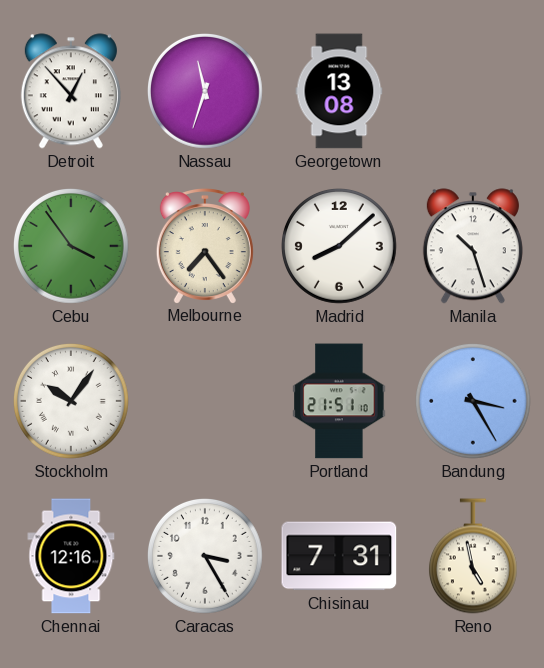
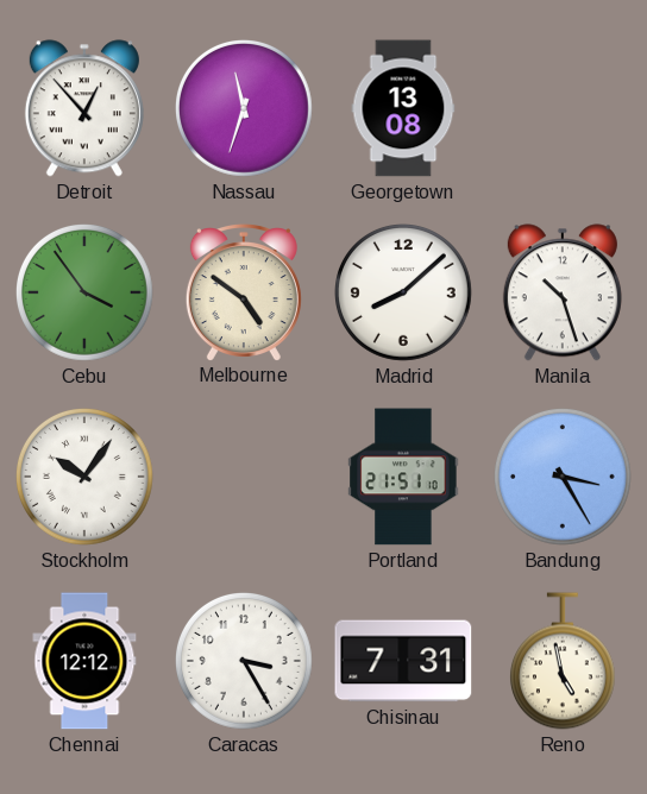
Melbourne: 7:24 -> 4:51 (244, 292)
Chennai: 12:16 -> 12:12 (84, 661)
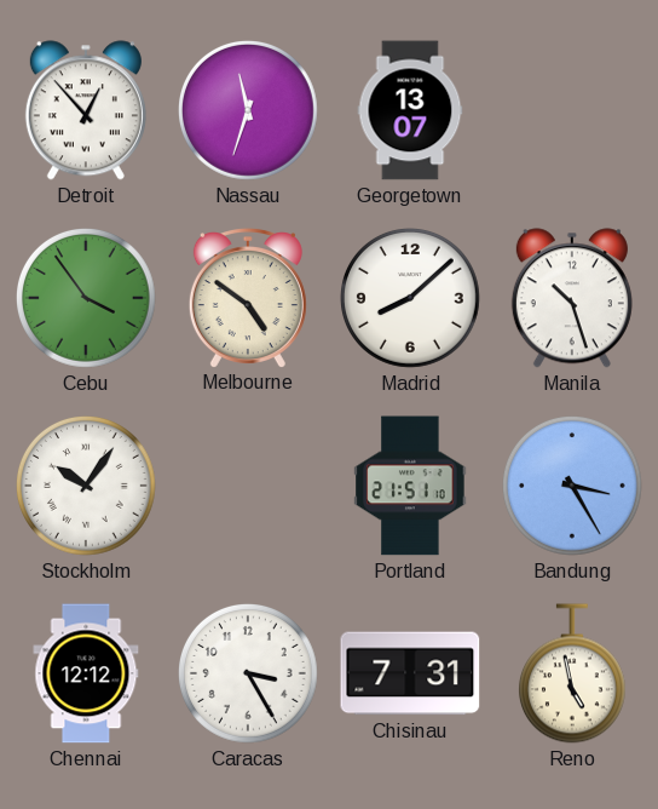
Georgetown: 13:08 -> 13:07 (410, 110)
